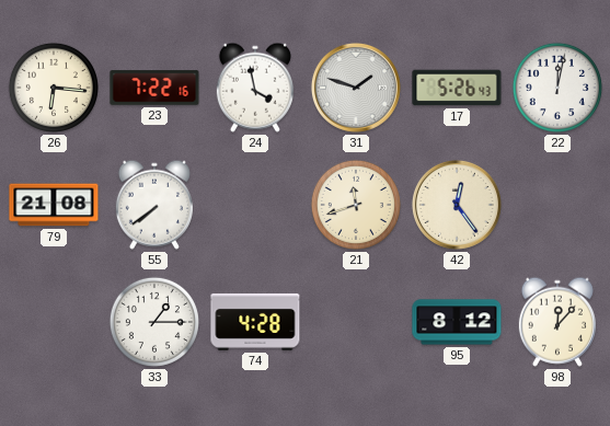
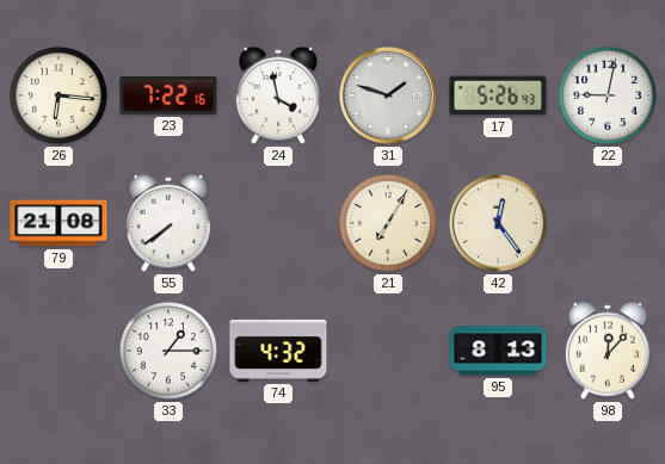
22: 12:02 -> 9:02 (608, 95)
21: 11:42 -> 7:05 (388, 223)
74: 4:28 -> 4:32 (278, 351)
95: 8:12 -> 8:13 (498, 351)
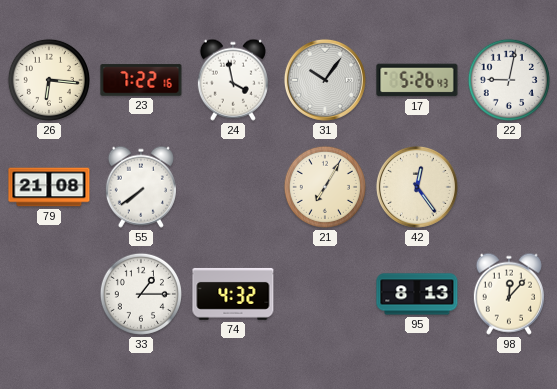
31: 1:48 -> 10:06 (325, 80)
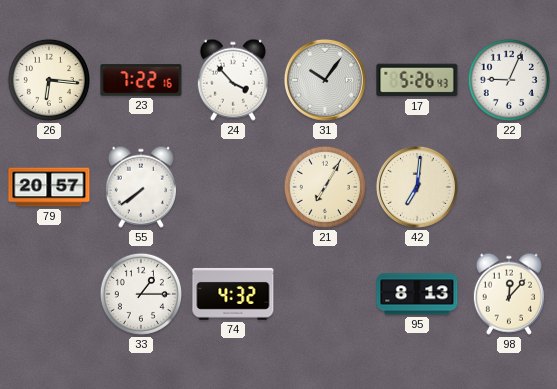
24: 3:58 -> 3:53 (233, 80)
22: 9:02 -> 9:04 (509, 80)
79: 21:08 -> 20:57 (49, 187)
42: 12:24 -> 7:01 (417, 187)
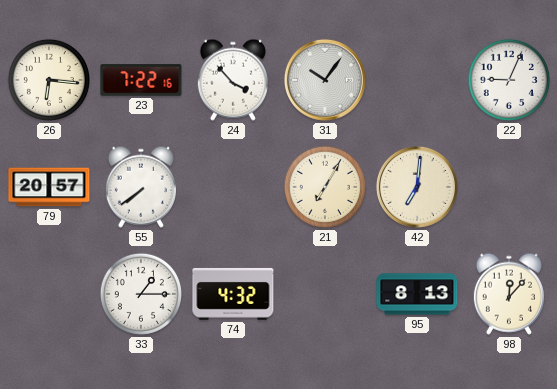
17: 5:26 -> none (417, 80)
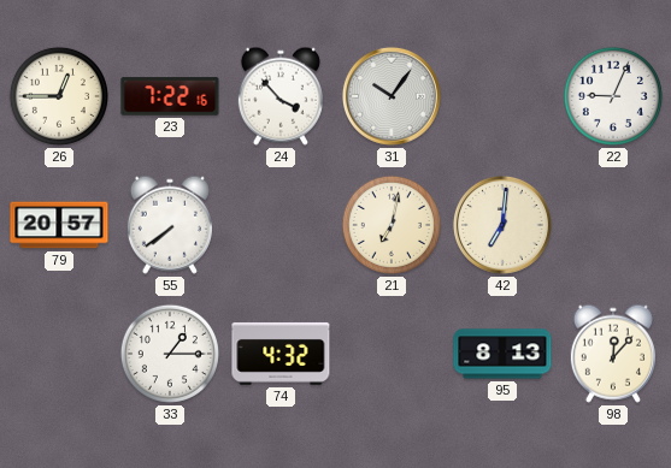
26: 6:16 -> 12:45 (59, 96)
21: 7:05 -> 7:02 (392, 225)
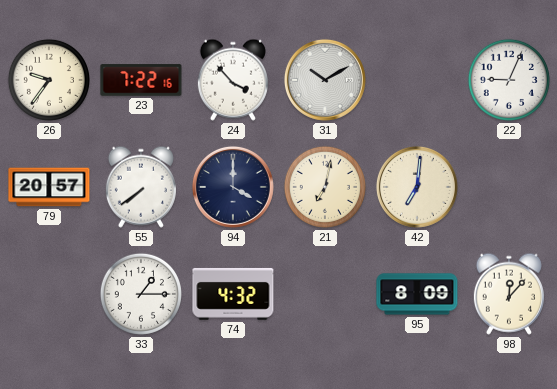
26: 12:45 -> 9:36 (49, 80)
31: 10:06 -> 10:10 (325, 80)
94: none -> 4:00 (233, 187)
95: 8:13 -> 8:09 (417, 294)
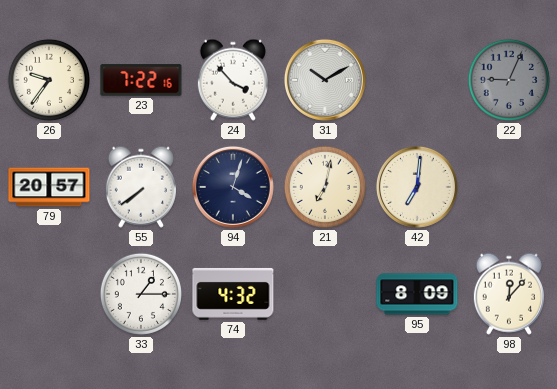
22 dial: white -> grey (509, 80)
94: 4:00 -> 4:03 (233, 187)
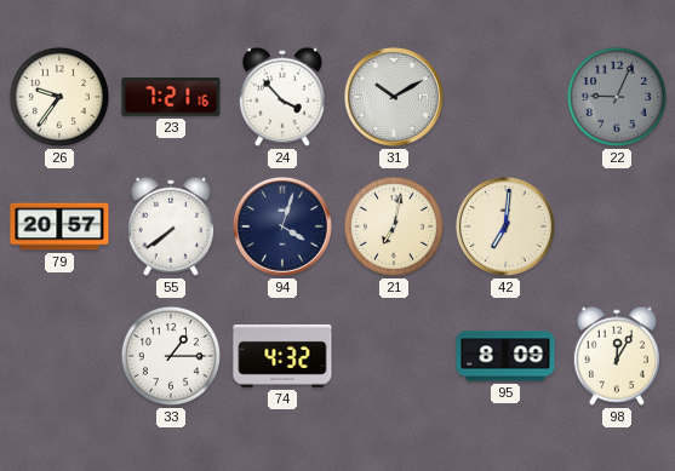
23: 7:22 -> 7:21 (171, 97)
98: 12:07 -> 12:05 (617, 356)
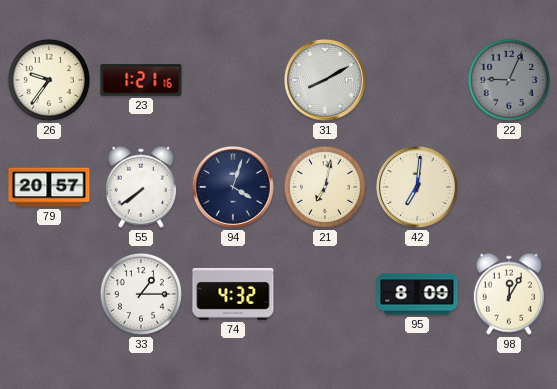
23: 7:21 -> 1:21 (141, 80)
24: 3:53 -> none (282, 97)
31: 10:10 -> 8:10 (325, 80)
